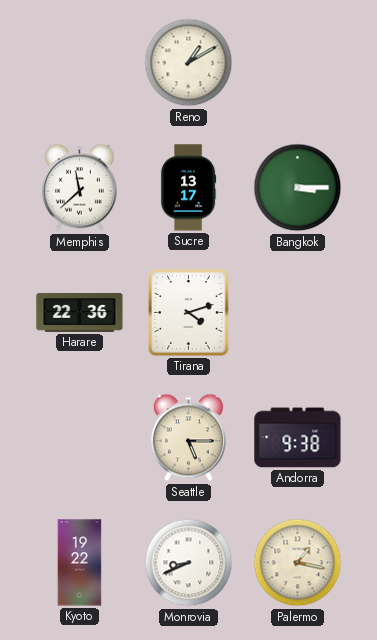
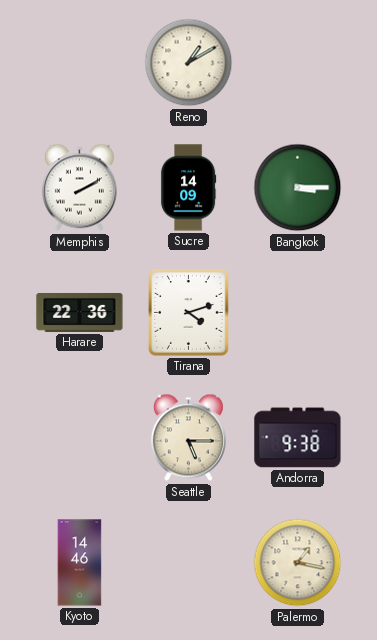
Memphis: 11:38 -> 2:10 (79, 188)
Sucre: 13:17 -> 14:09 (188, 188)
Kyoto: 19:22 -> 14:46 (80, 563)
Monrovia: 8:41 -> none (189, 563)
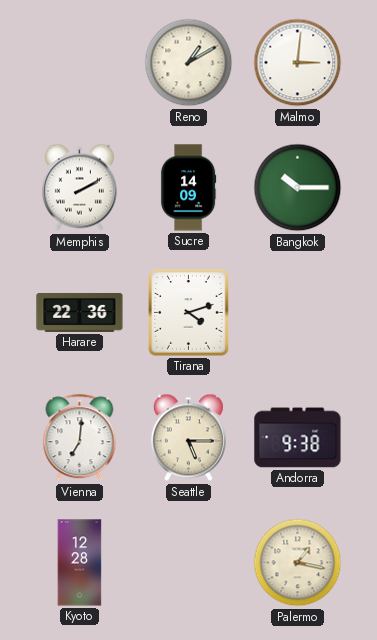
Malmo: none -> 3:01 (298, 63)
Bangkok: 3:15 -> 10:15 (298, 188)
Vienna: none -> 7:01 (80, 438)
Kyoto: 14:46 -> 12:28 (80, 563)
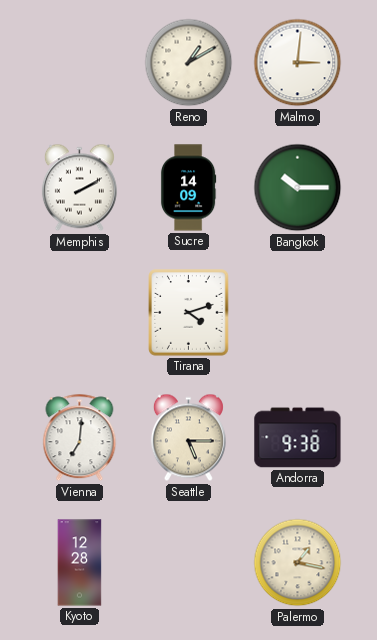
Harare: 22:36 -> none (80, 312)
